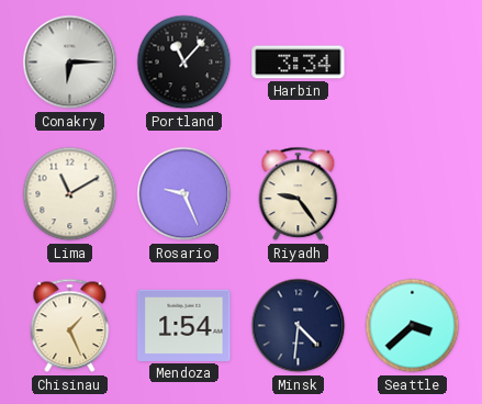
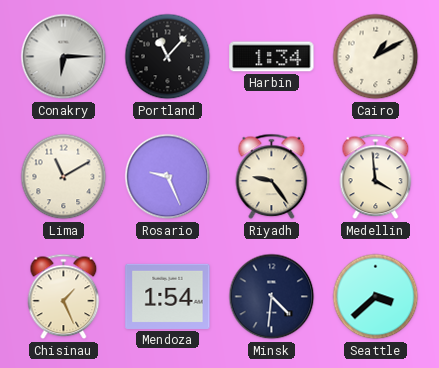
Harbin: 3:34 -> 1:34 (272, 57)
Cairo: none -> 1:10 (376, 57)
Medellin: none -> 3:59 (376, 177)
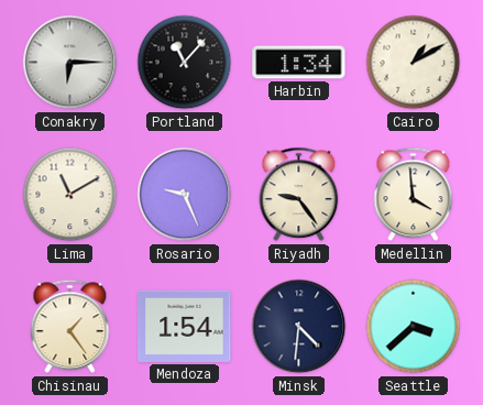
Chisinau: 1:26 -> 1:24 (70, 327)
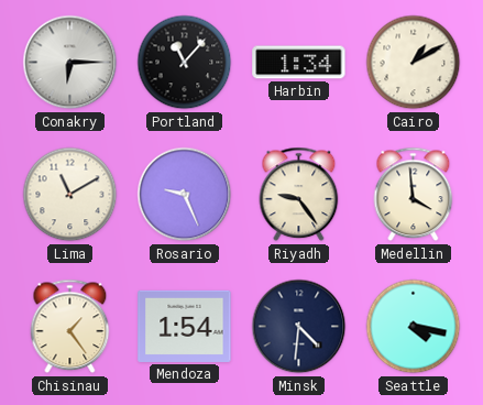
Seattle: 3:38 -> 4:17 (414, 327)
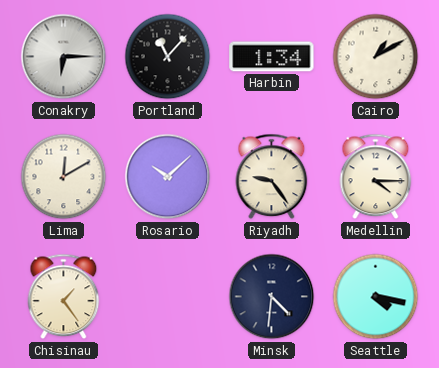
Lima: 11:10 -> 12:10 (64, 177)
Rosario: 9:26 -> 10:08 (168, 177)
Medellin: 3:59 -> 4:15 (376, 177)
Mendoza: 1:54 -> none (185, 326)
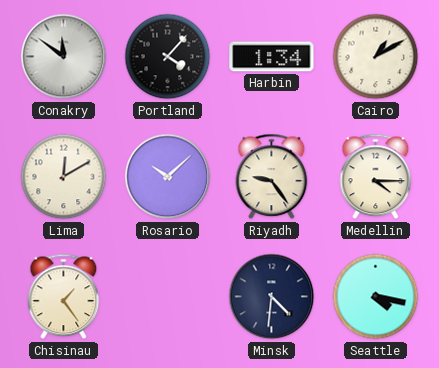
Conakry: 6:15 -> 11:51 (64, 57)
Portland: 11:07 -> 4:07 (168, 57)
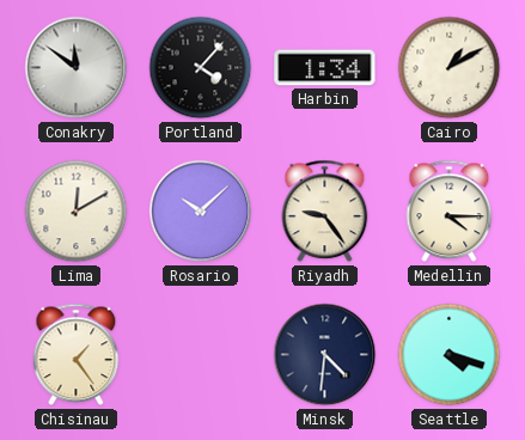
Seattle: 4:17 -> 4:18 (450, 355)
